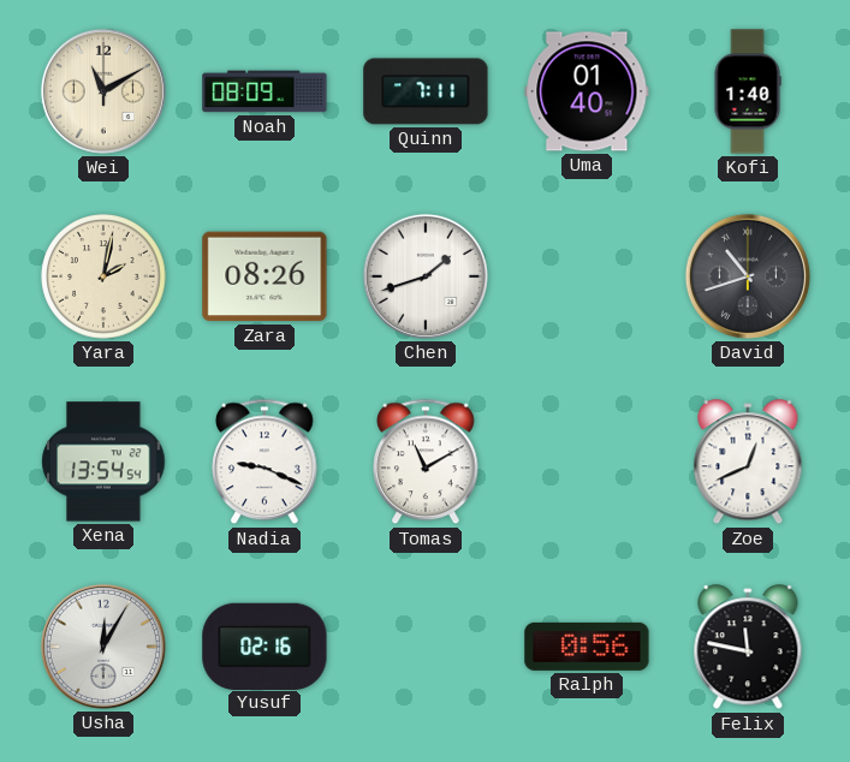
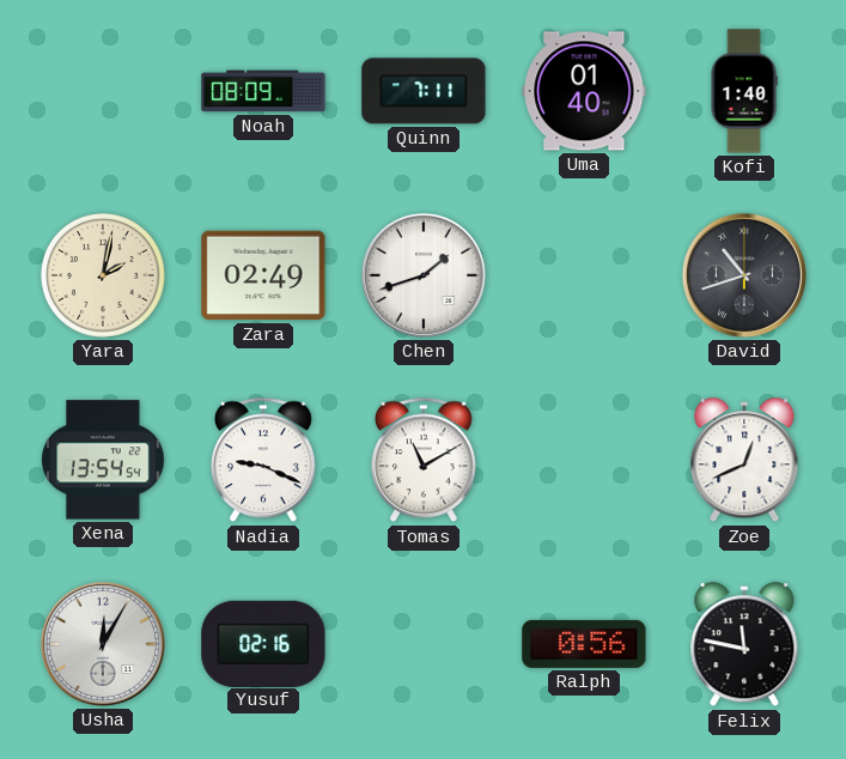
Wei: 11:10 -> none (103, 91)
Zara: 08:26 -> 02:49 (263, 275)
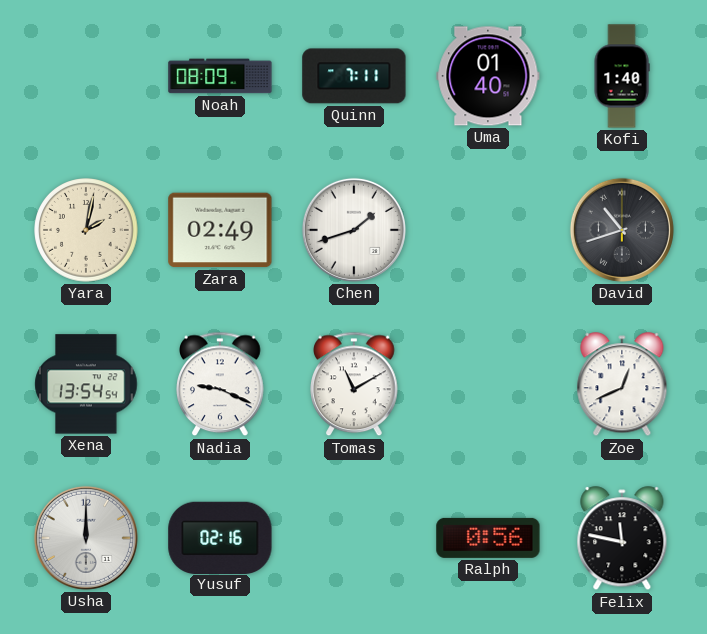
Usha: 12:05 -> 12:00 (86, 538)
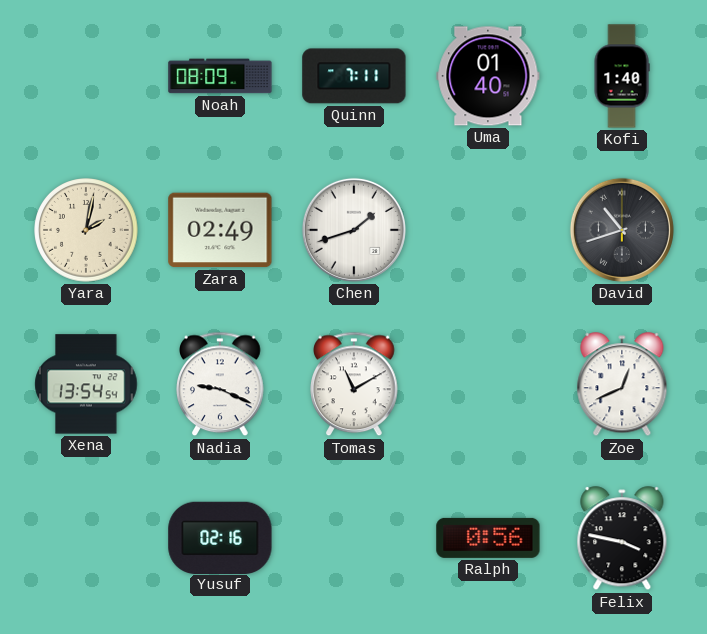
Usha: 12:00 -> none (86, 538)
Felix: 11:47 -> 3:47 (622, 539)
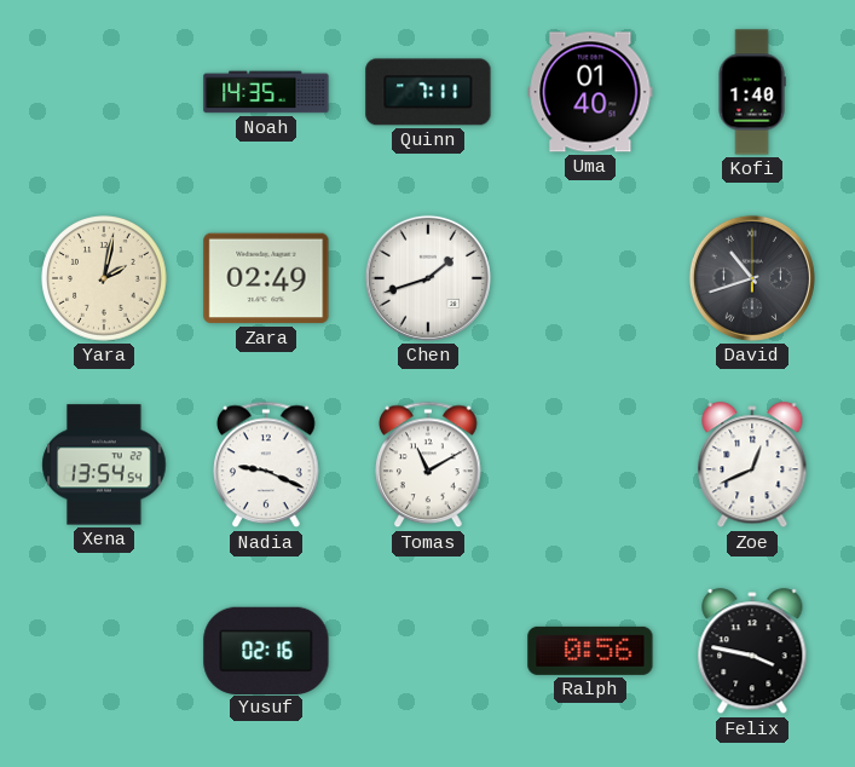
Noah: 08:09 -> 14:35 (266, 92)
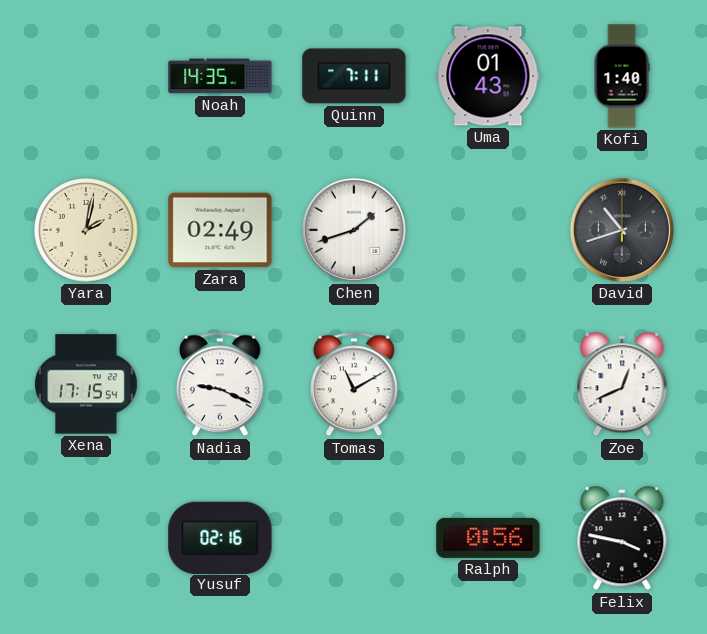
Uma: 01:40 -> 01:43 (488, 76)
Xena: 13:54 -> 17:15 (86, 384)
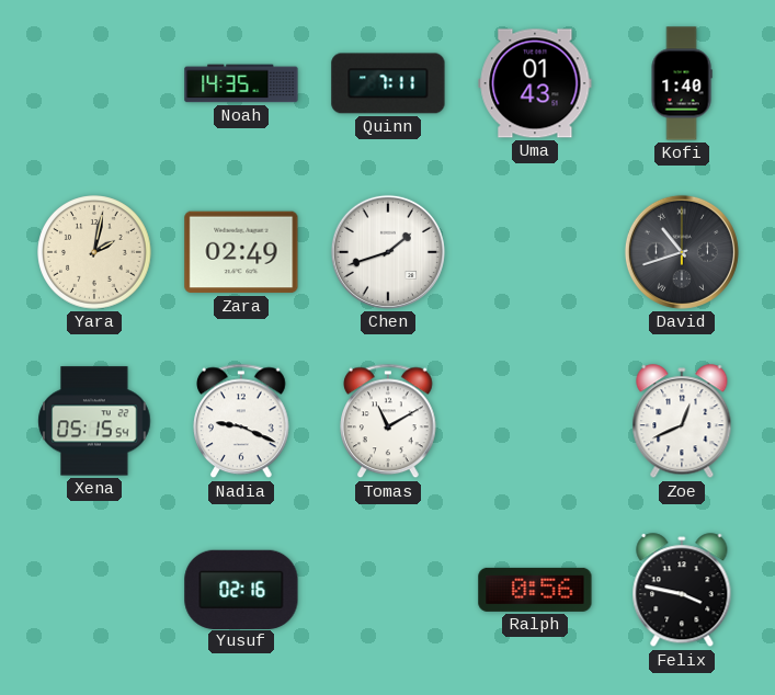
Xena: 17:15 -> 05:15 (94, 421)
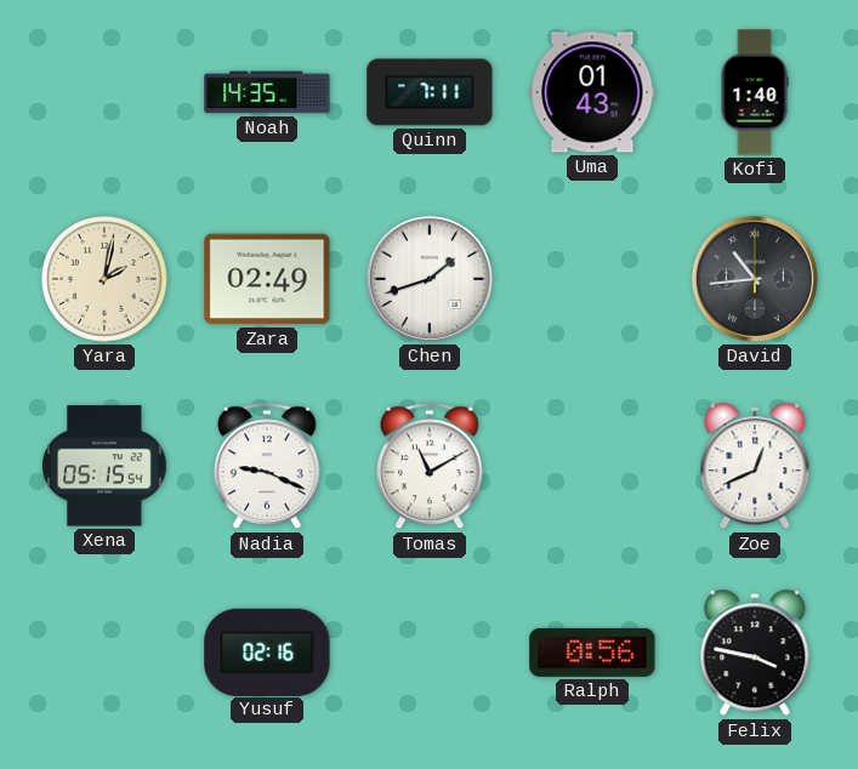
David: 10:42 -> 10:44 (755, 279)
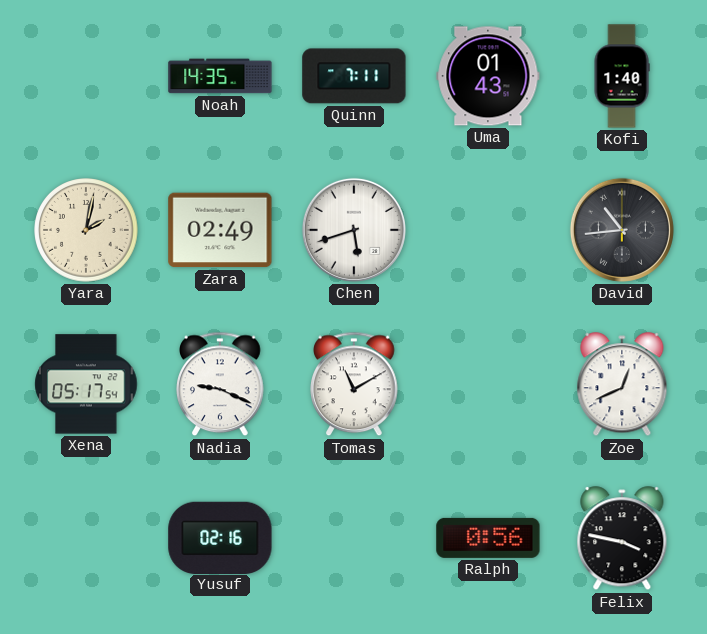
Chen: 1:42 -> 5:42 (354, 230)
Xena: 05:15 -> 05:17 (86, 384)
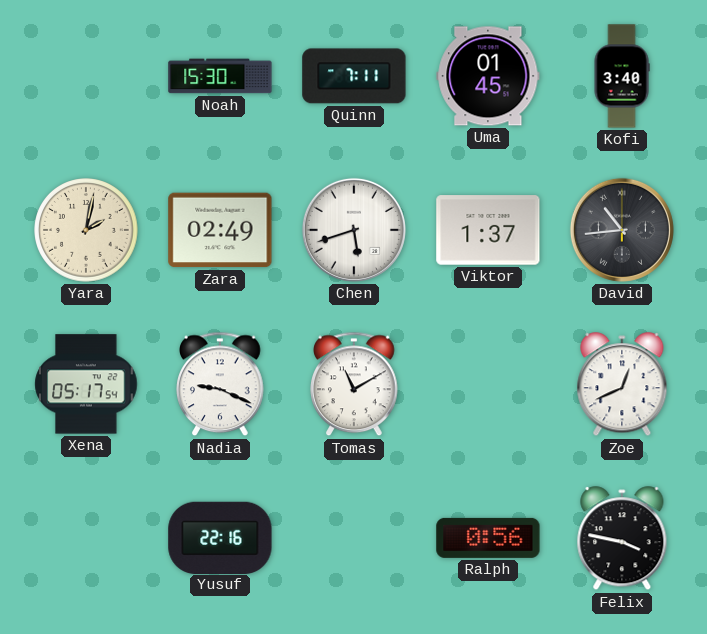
Noah: 14:35 -> 15:30 (220, 76)
Uma: 01:43 -> 01:45 (488, 76)
Kofi: 1:40 -> 3:40 (622, 76)
Viktor: none -> 1:37 (488, 230)
Yusuf: 02:16 -> 22:16 (220, 537)
